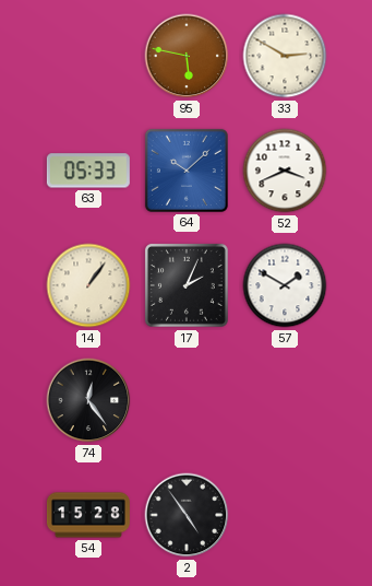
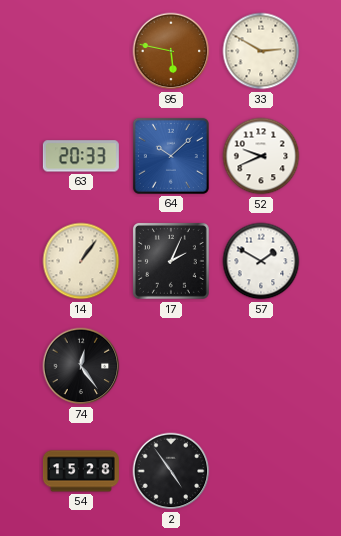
63: 05:33 -> 20:33 (81, 156)
52: 3:41 -> 9:41 (261, 156)
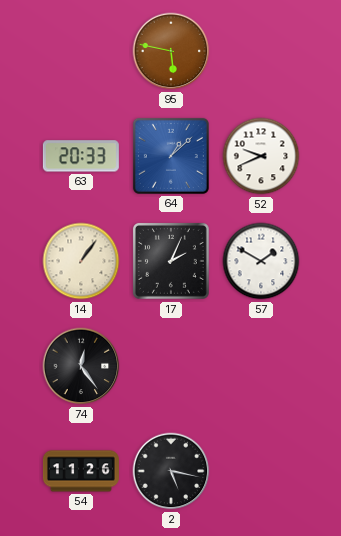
33: 2:50 -> none (261, 51)
64: 10:08 -> 1:08 (171, 156)
54: 15:28 -> 11:26 (81, 471)
2: 4:54 -> 5:17 (171, 471)
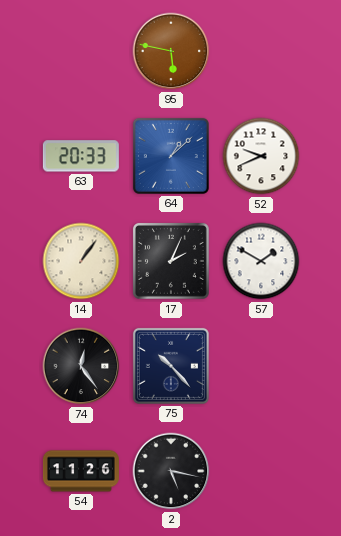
75: none -> 10:23 (171, 366)
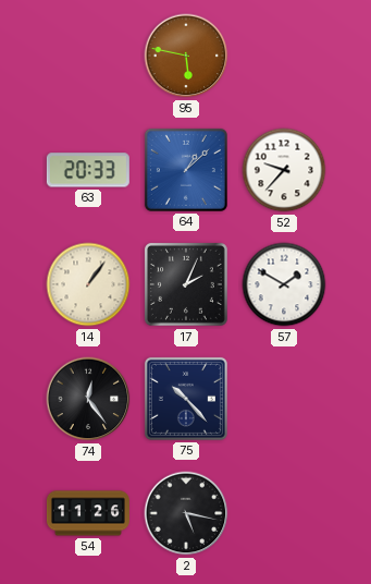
52: 9:41 -> 9:37 (284, 170)
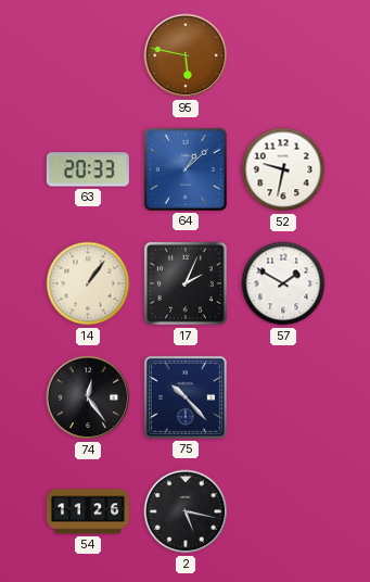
52: 9:37 -> 9:32 (283, 169)
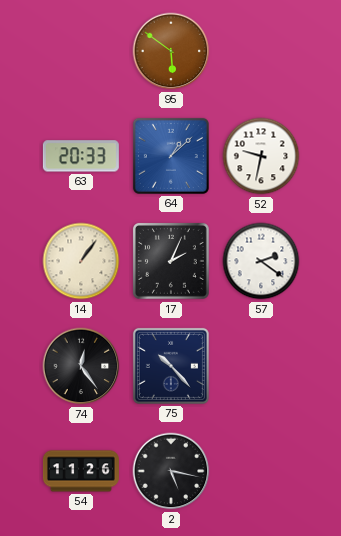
95: 5:47 -> 5:51 (171, 51)
57: 1:50 -> 2:21 (261, 261)
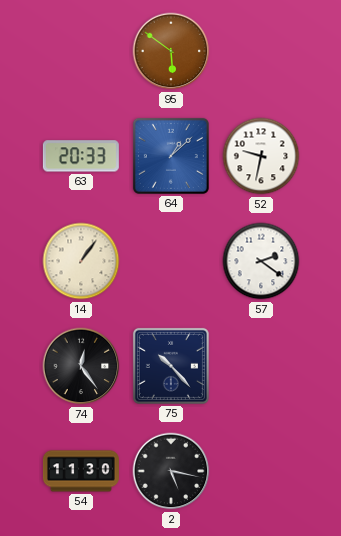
17: 2:04 -> none (171, 261)
54: 11:26 -> 11:30 (81, 471)
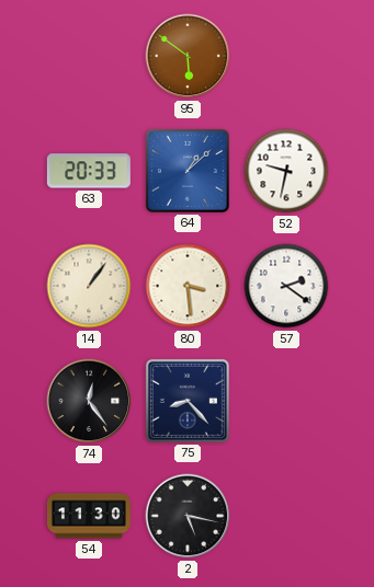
80: none -> 3:29 (188, 286)
75: 10:23 -> 8:23 (188, 401)
